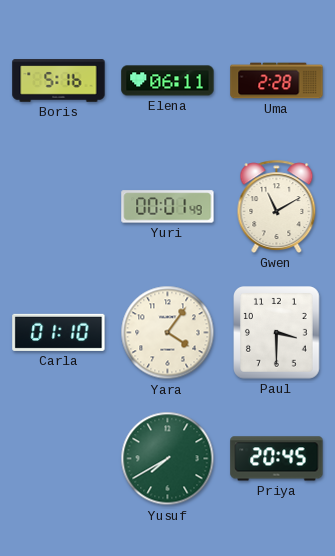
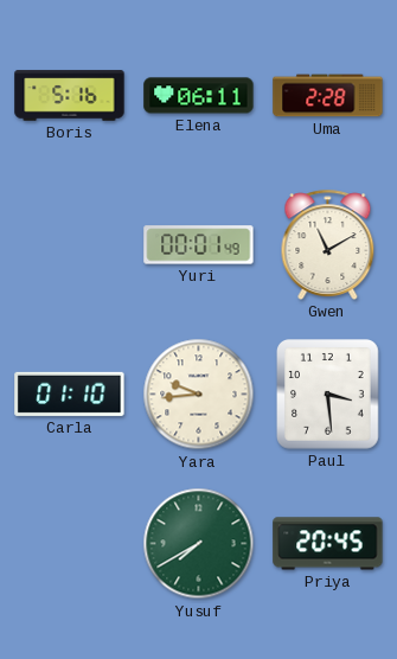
Yara: 4:06 -> 9:44 (199, 395)
Paul: 3:30 -> 3:29 (328, 395)
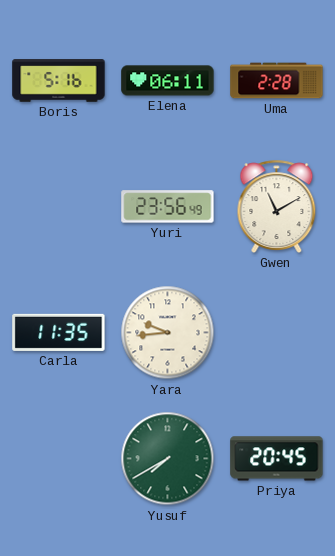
Yuri: 00:01 -> 23:56 (168, 207)
Carla: 01:10 -> 11:35 (59, 332)
Paul: 3:29 -> none (328, 395)
